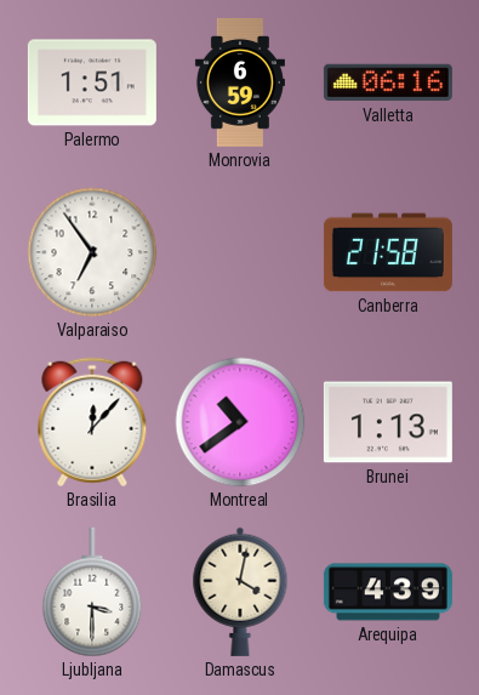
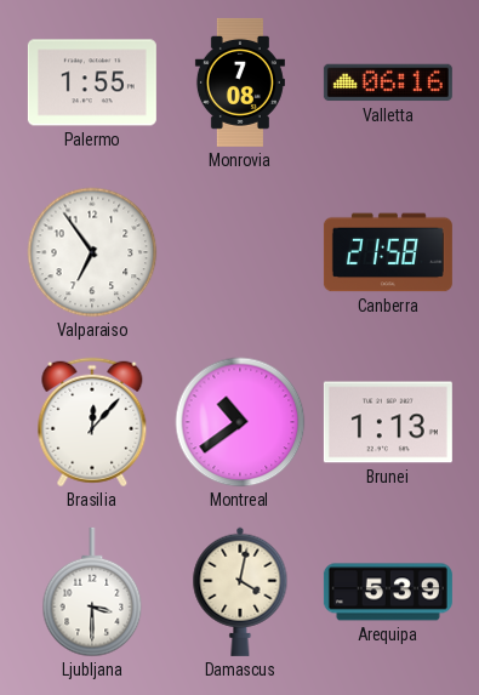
Palermo: 1:51 -> 1:55 (92, 82)
Monrovia: 6:59 -> 7:08 (240, 82)
Arequipa: 4:39 -> 5:39 (388, 592)
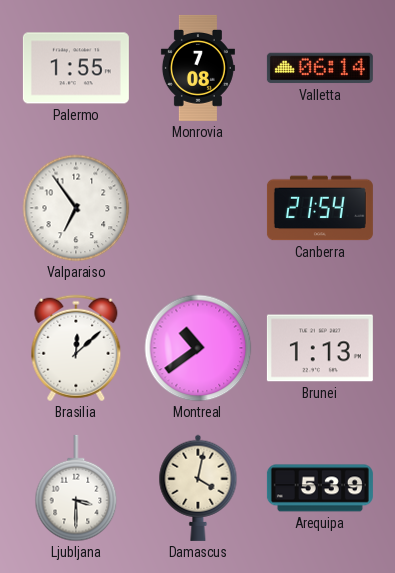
Valletta: 06:16 -> 06:14 (320, 68)
Canberra: 21:58 -> 21:54 (320, 208)
Brasilia: 12:07 -> 12:08 (76, 348)
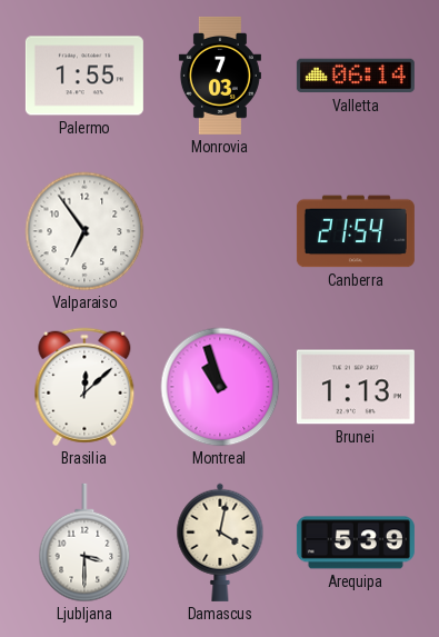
Monrovia: 7:08 -> 7:03 (220, 76)
Montreal: 10:39 -> 10:57 (220, 387)
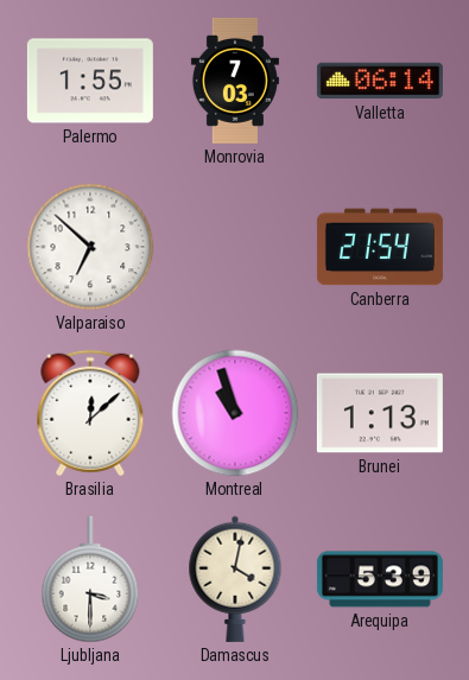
Valparaiso: 6:54 -> 6:52 (90, 247)
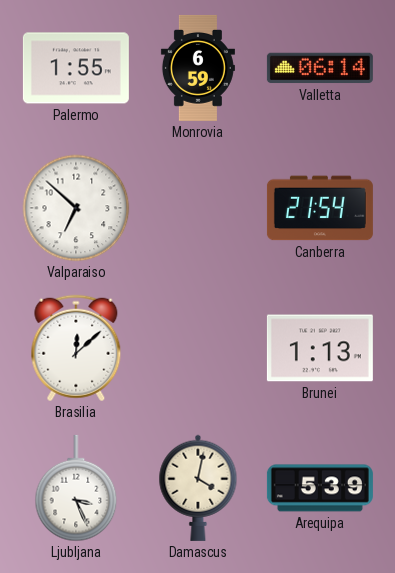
Monrovia: 7:03 -> 6:59 (198, 68)
Montreal: 10:57 -> none (235, 413)
Ljubljana: 3:30 -> 3:26 (76, 488)
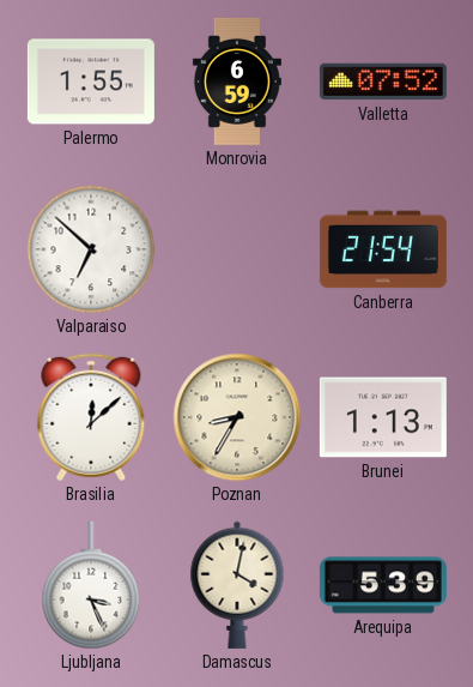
Valletta: 06:14 -> 07:52 (383, 82)
Poznan: none -> 8:35 (237, 417)
